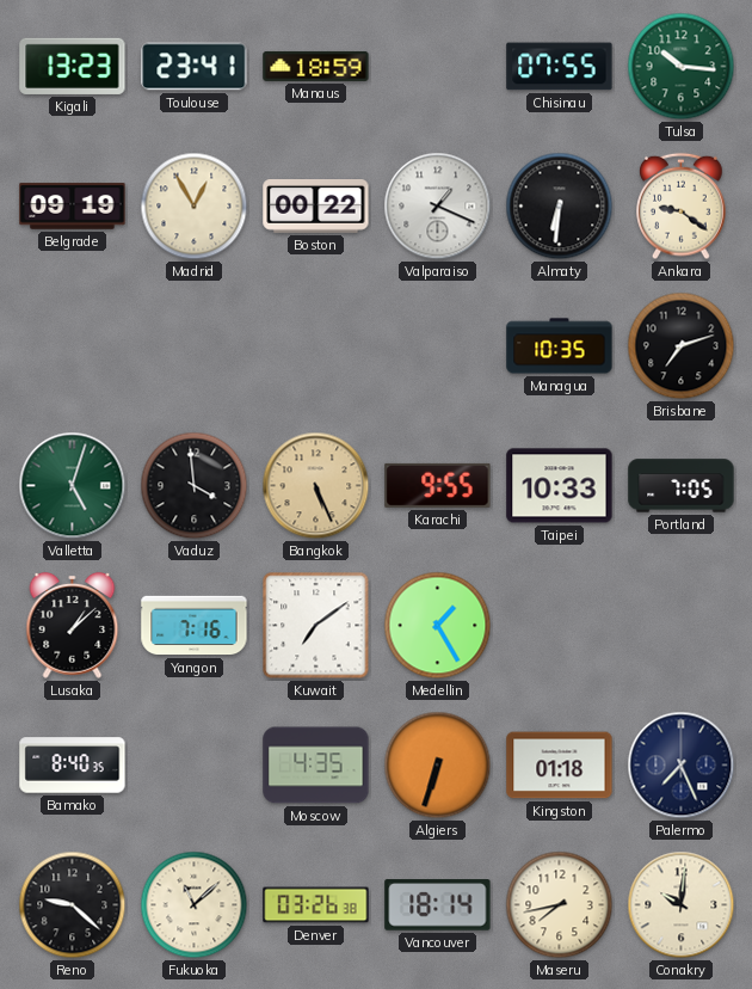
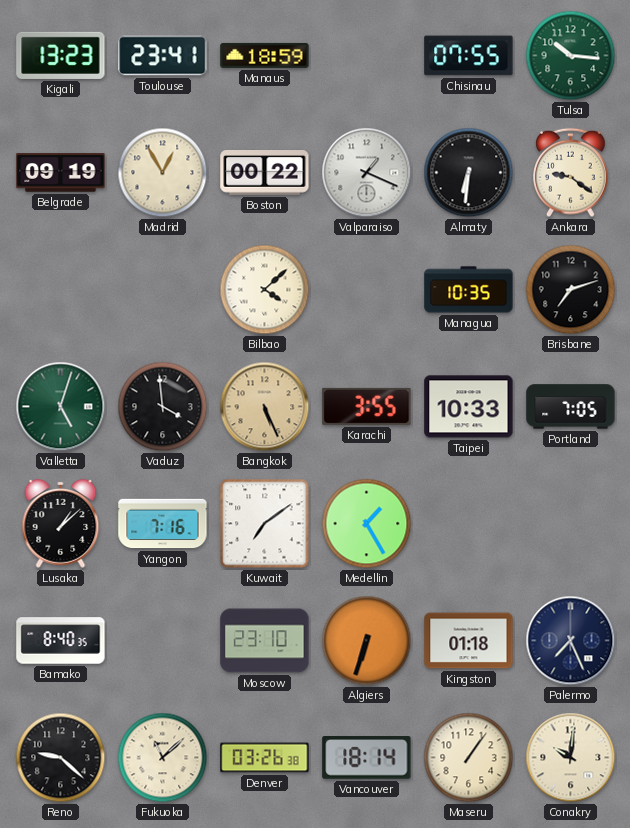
Bilbao: none -> 4:08 (265, 290)
Karachi: 9:55 -> 3:55 (367, 406)
Moscow: 4:35 -> 23:10 (265, 641)
Maseru: 7:43 -> 1:06 (469, 758)
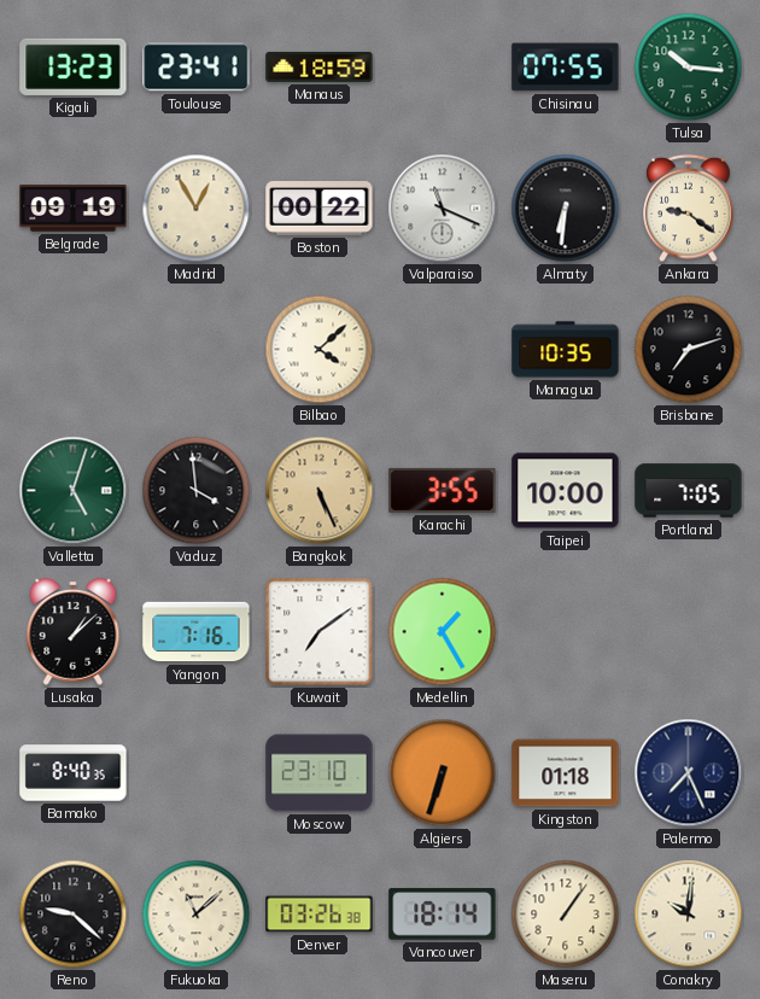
Valparaiso: 1:19 -> 11:19 (443, 209)
Taipei: 10:33 -> 10:00 (566, 491)
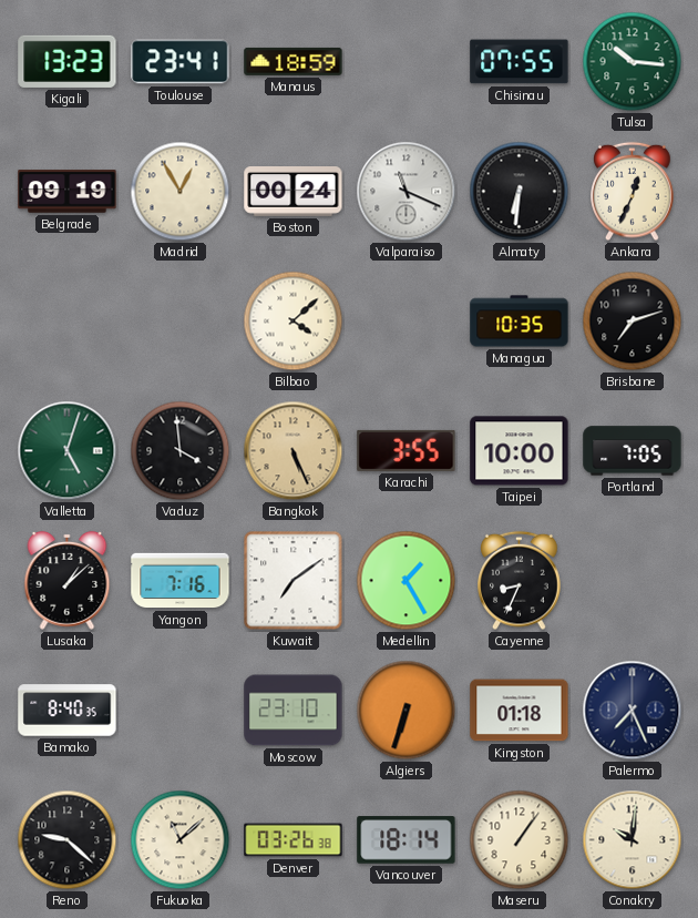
Boston: 00:22 -> 00:24 (294, 192)
Ankara: 9:21 -> 12:34 (633, 192)
Cayenne: none -> 8:34 (520, 581)
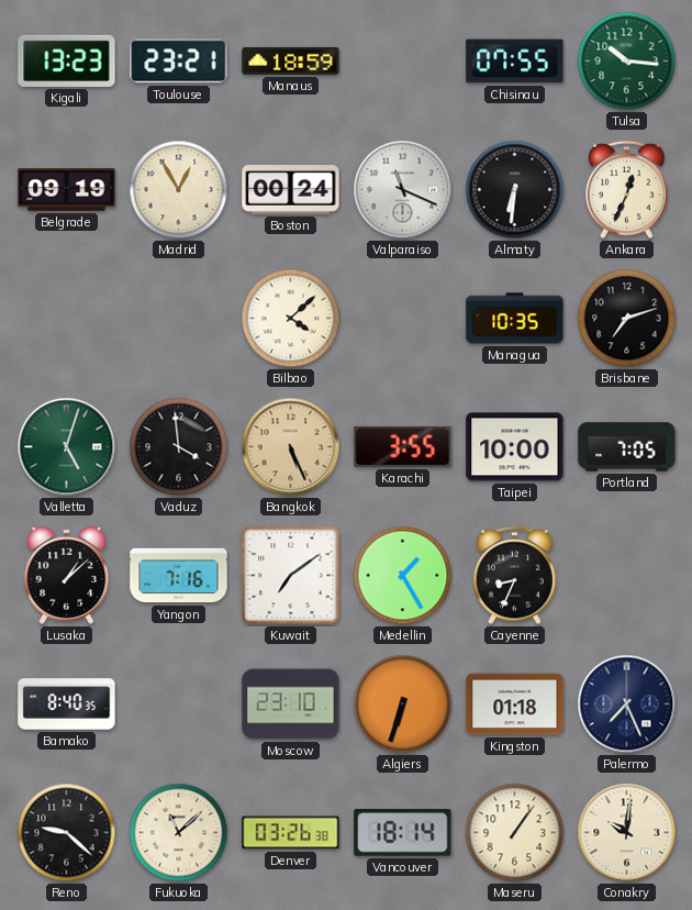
Toulouse: 23:41 -> 23:21 (179, 62)
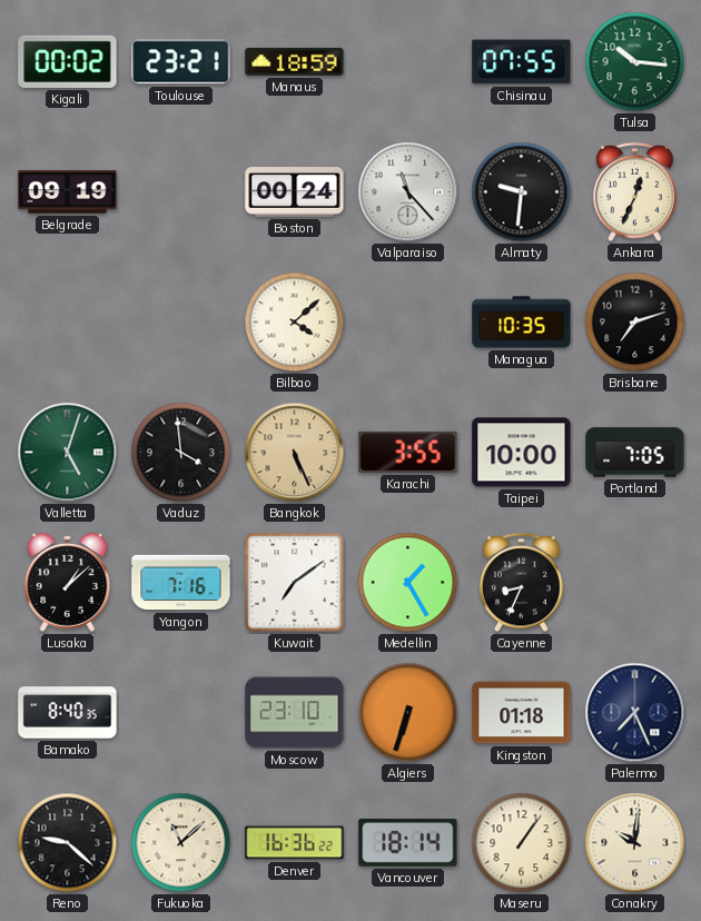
Kigali: 13:23 -> 00:02 (68, 61)
Madrid: 12:55 -> none (179, 190)
Valparaiso: 11:19 -> 11:23 (408, 192)
Almaty: 6:31 -> 9:31 (522, 192)
Denver: 03:26 -> 16:36 (295, 843)
